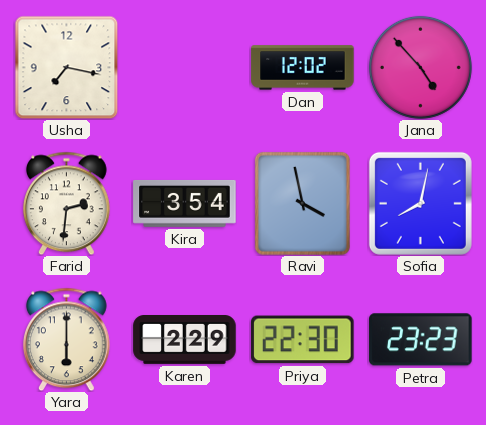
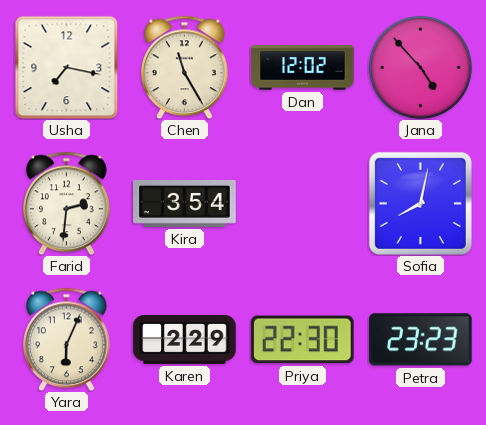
Chen: none -> 11:25 (184, 67)
Ravi: 3:58 -> none (302, 203)
Yara: 6:00 -> 6:04 (66, 339)
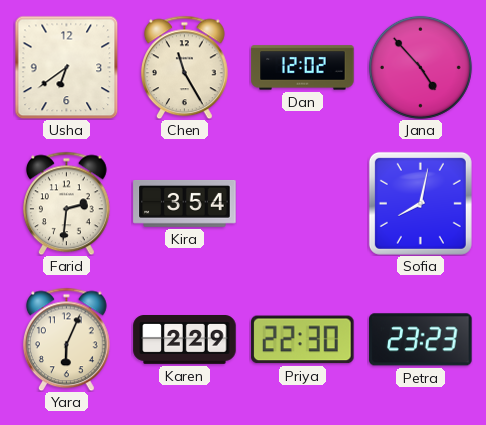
Usha: 7:17 -> 6:39 (66, 67)
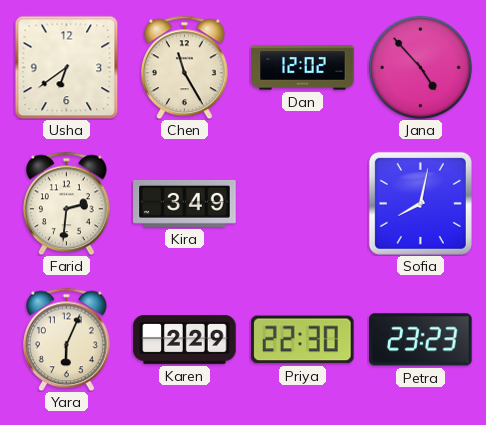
Kira: 3:54 -> 3:49 (185, 203)
